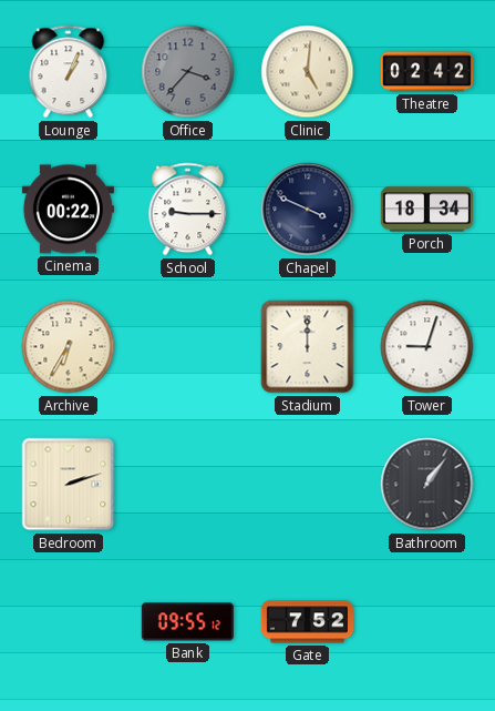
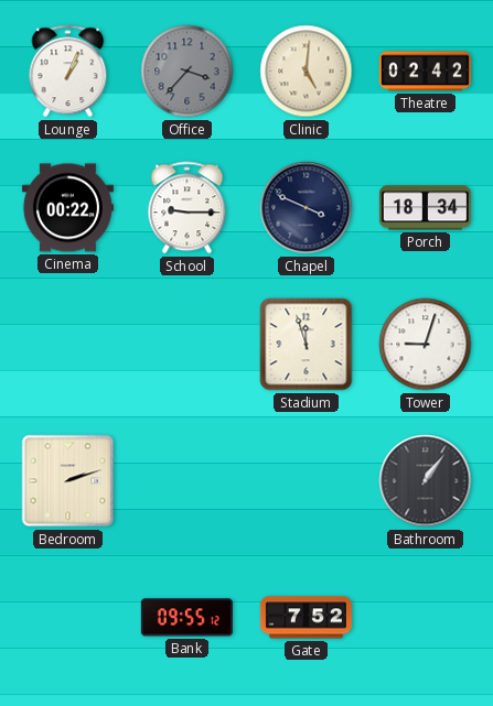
Archive: 6:35 -> none (69, 347)
Stadium: 12:00 -> 11:57 (307, 345)
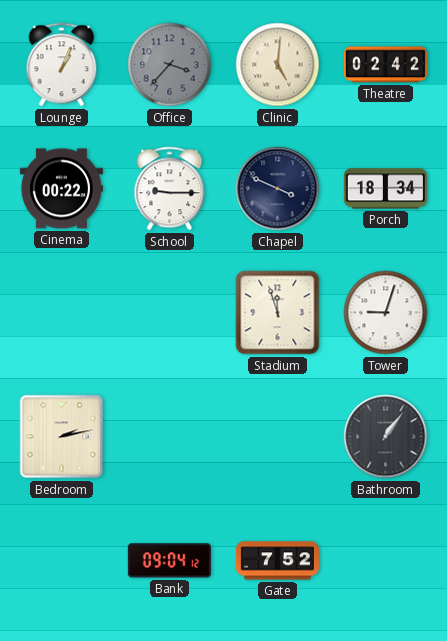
Bedroom: 2:12 -> 2:13 (62, 437)
Bank: 09:55 -> 09:04 (169, 561)
